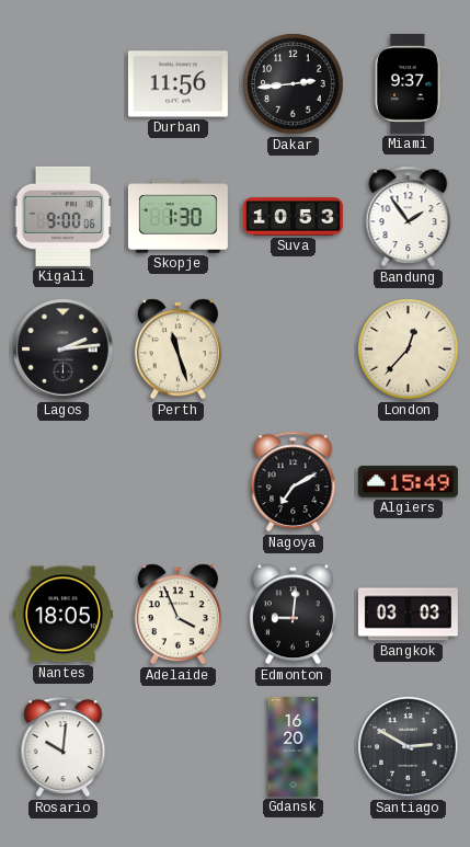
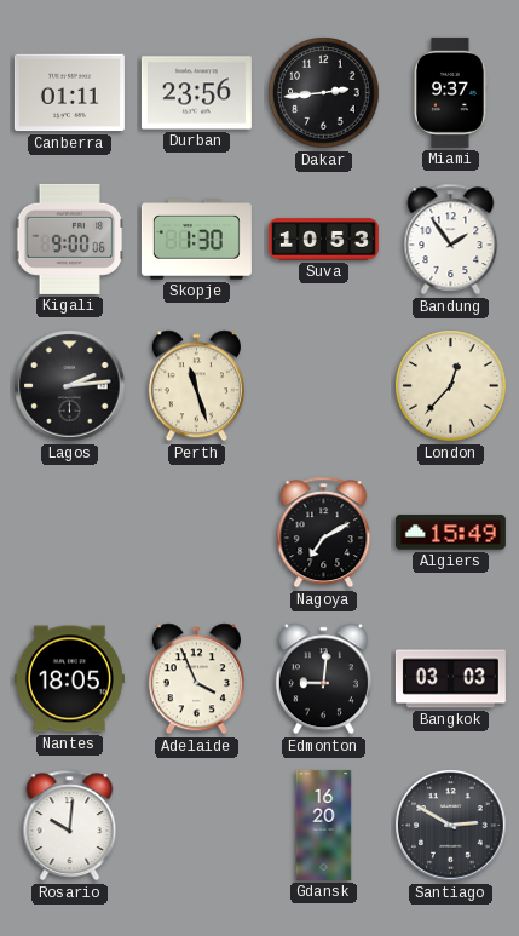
Canberra: none -> 01:11 (69, 93)
Durban: 11:56 -> 23:56 (196, 93)
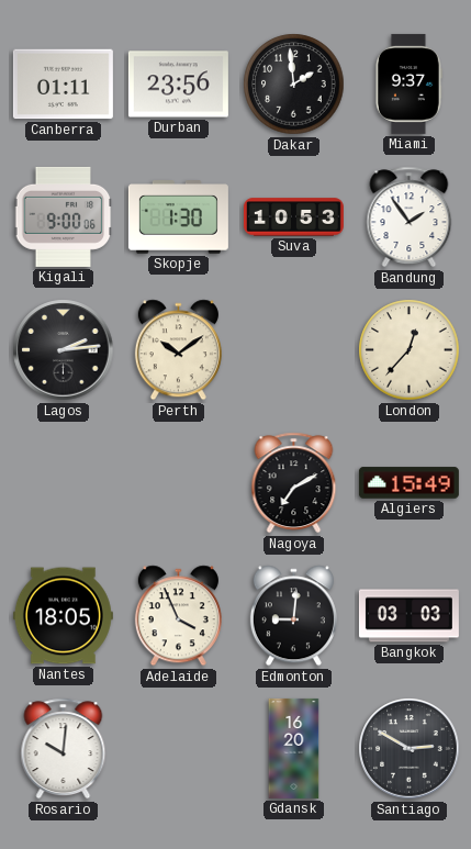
Dakar: 2:44 -> 1:59 (294, 85)
Perth: 11:27 -> 10:09 (178, 350)
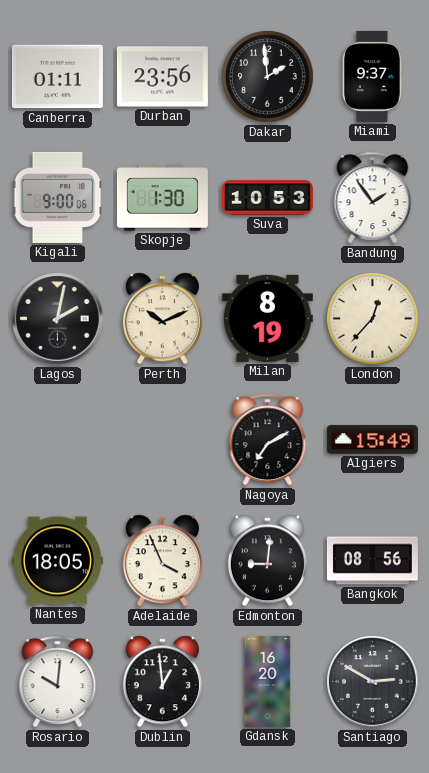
Lagos: 2:14 -> 2:02 (58, 319)
Perth: 10:09 -> 10:11 (162, 319)
Milan: none -> 8:19 (267, 318)
Bangkok: 03:03 -> 08:56 (372, 561)
Dublin: none -> 12:59 (162, 682)
